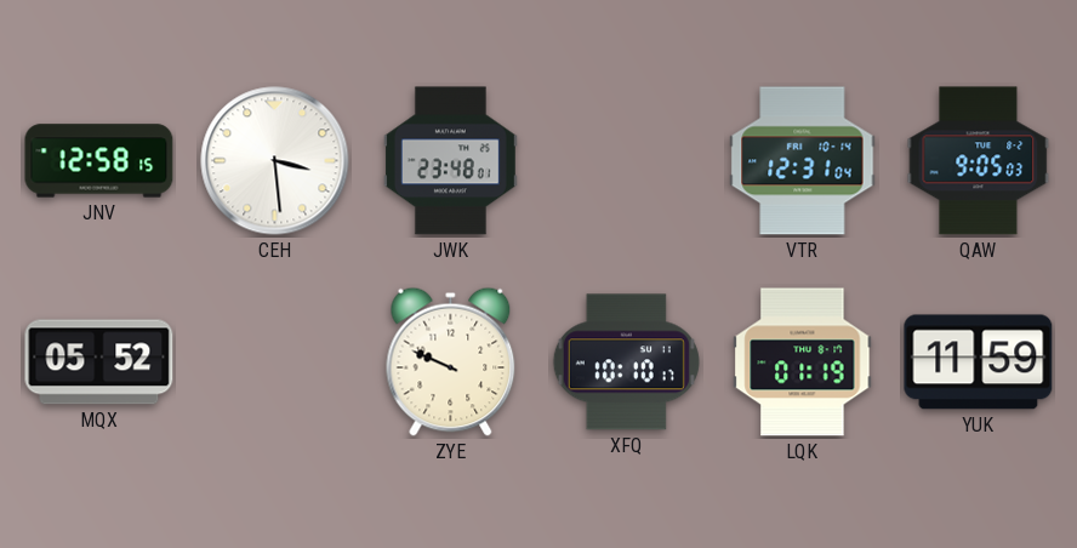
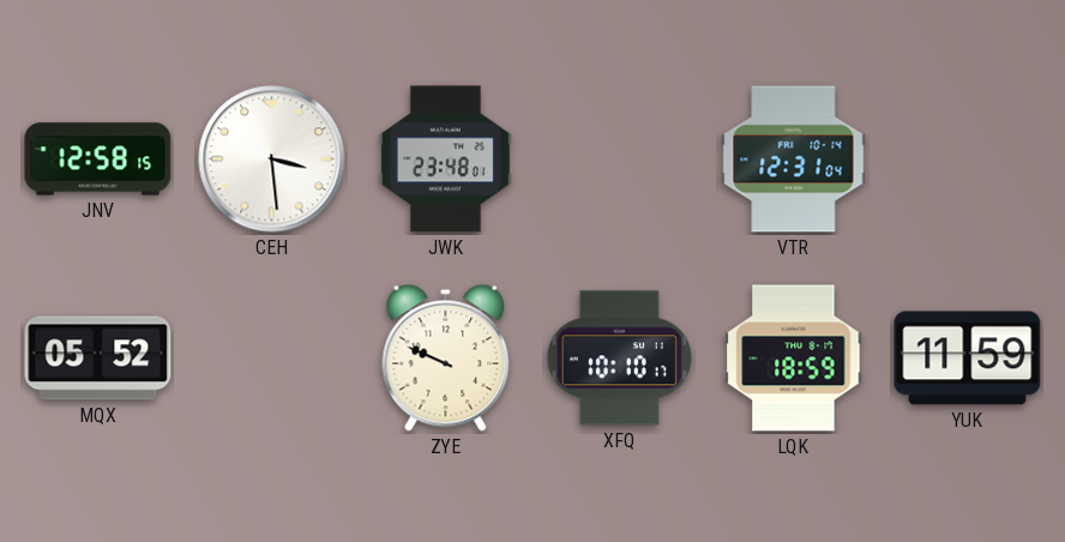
QAW: 9:05 -> none (979, 161)
LQK: 01:19 -> 18:59 (794, 359)
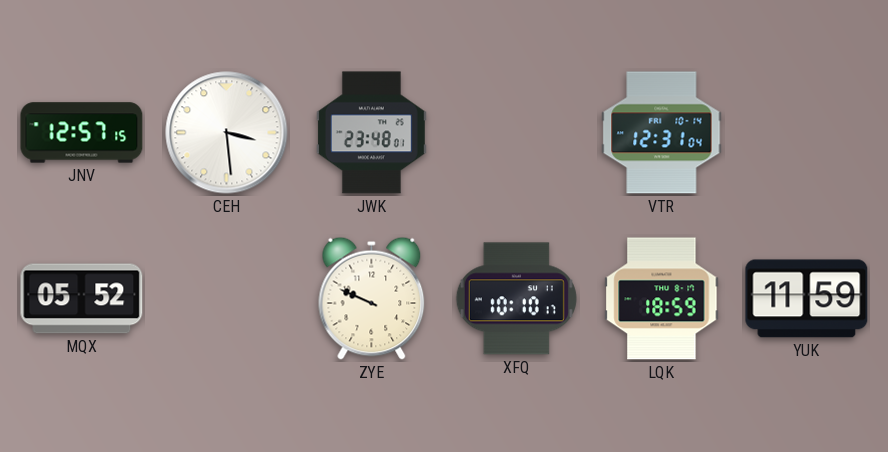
JNV: 12:58 -> 12:57 (82, 133)
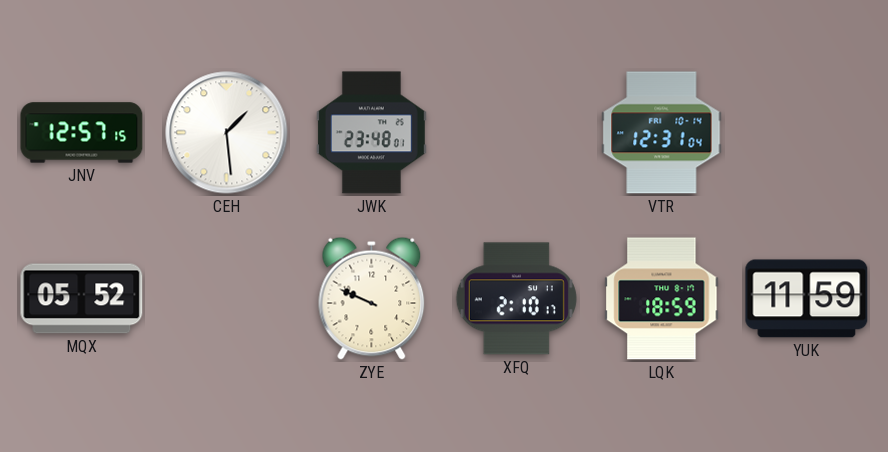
CEH: 3:29 -> 1:29 (227, 133)
XFQ: 10:10 -> 2:10 (516, 299)
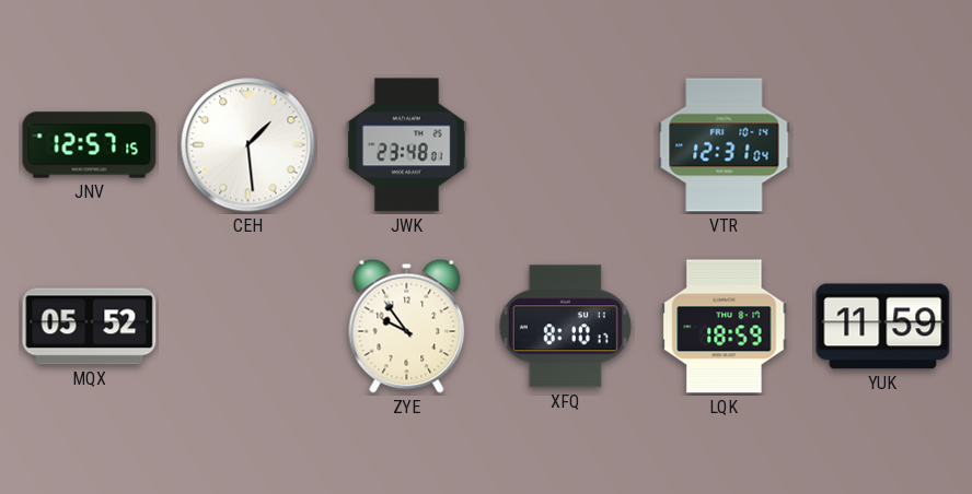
ZYE: 9:49 -> 9:54 (407, 326)
XFQ: 2:10 -> 8:10 (565, 327)
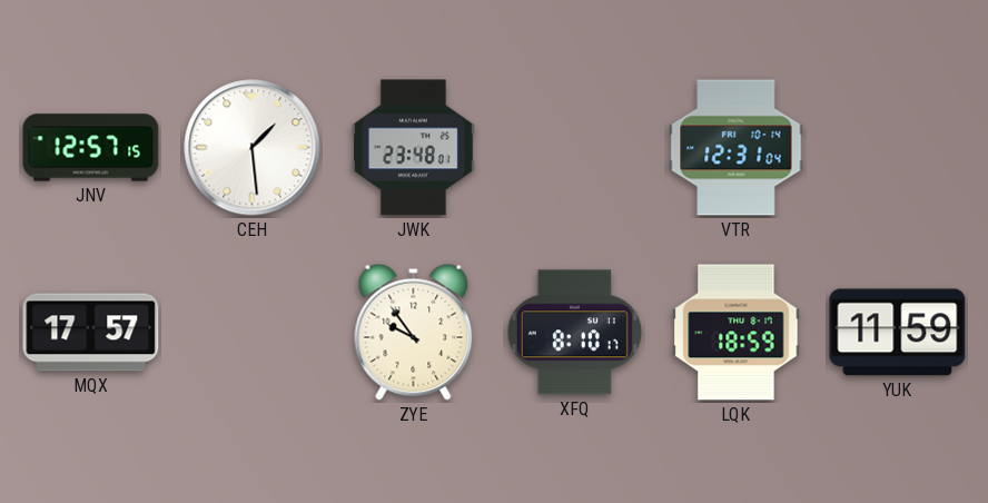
MQX: 05:52 -> 17:57 (91, 333)
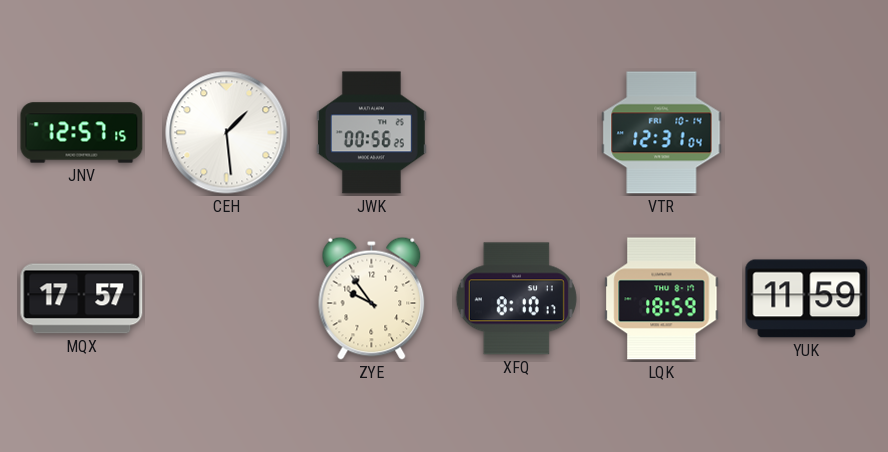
JWK: 23:48 -> 00:56 (371, 133)
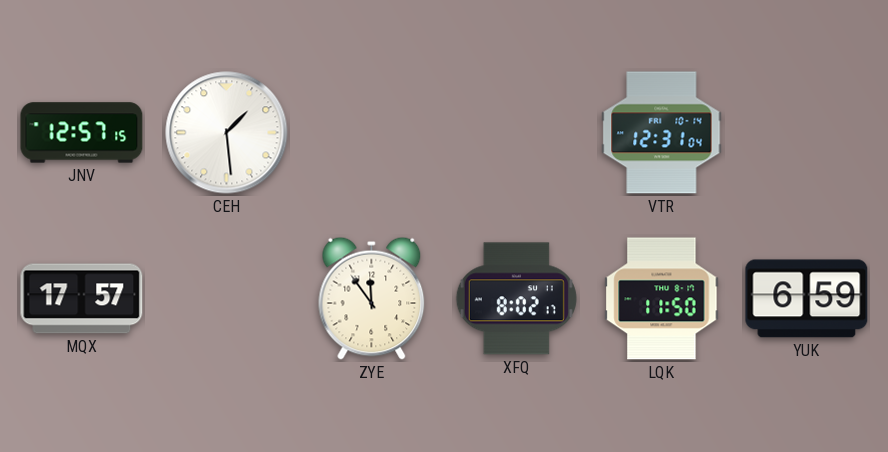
JWK: 00:56 -> none (371, 133)
ZYE: 9:54 -> 11:54 (372, 298)
XFQ: 8:10 -> 8:02 (516, 299)
LQK: 18:59 -> 11:50 (662, 299)
YUK: 11:59 -> 6:59 (807, 299)
